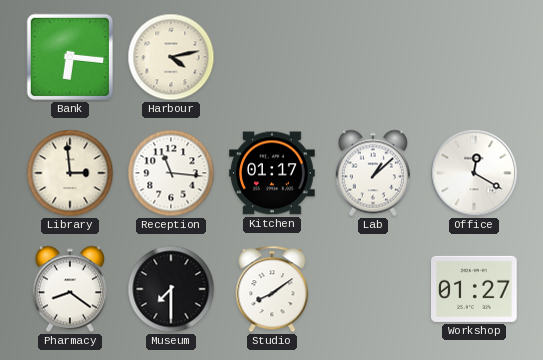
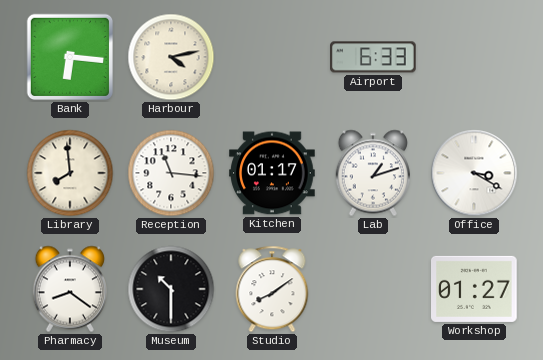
Airport: none -> 6:33 (374, 57)
Library: 2:59 -> 7:59 (70, 173)
Lab: 1:08 -> 1:12 (372, 173)
Office: 12:20 -> 3:20 (474, 173)
Museum: 7:30 -> 10:30 (171, 289)
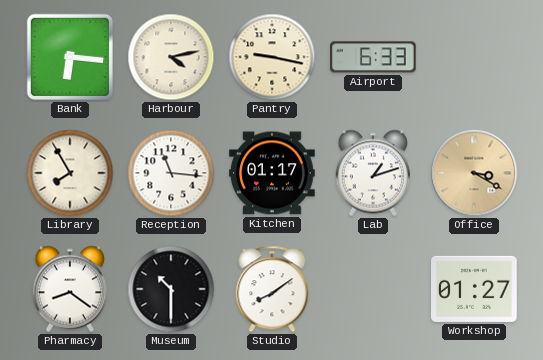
Pantry: none -> 9:17 (272, 57)
Library: 7:59 -> 7:55 (70, 173)
Office dial: white -> champagne (474, 173)
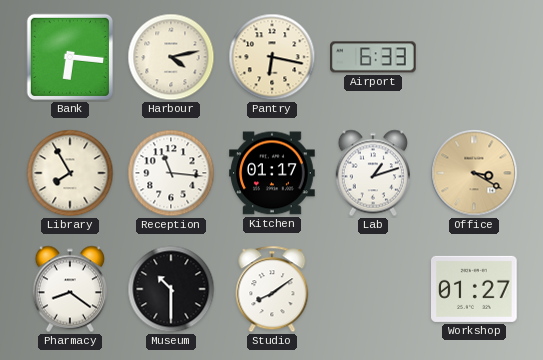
Pantry: 9:17 -> 6:17 (272, 57)
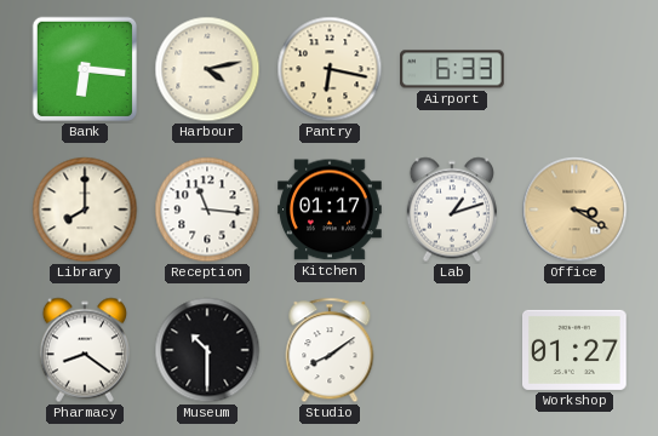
Library: 7:55 -> 8:00 (85, 210)
